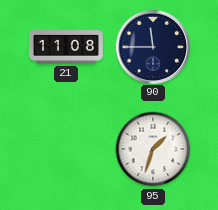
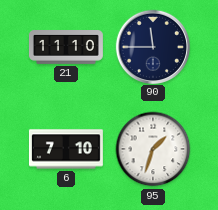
21: 11:08 -> 11:10 (66, 48)
6: none -> 7:10 (66, 149)
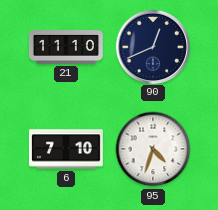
90: 11:45 -> 12:41 (152, 46)
95: 1:33 -> 4:33 (153, 149)
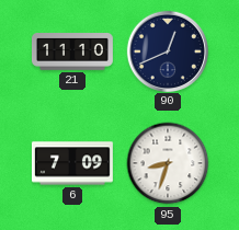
6: 7:10 -> 7:09 (72, 163)
95: 4:33 -> 8:33 (168, 163)
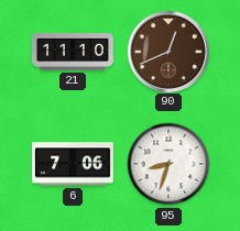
90 dial: navy -> brown (167, 51)
6: 7:09 -> 7:06 (73, 164)
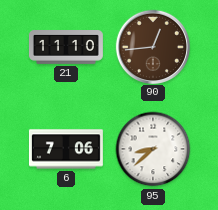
90: 12:41 -> 12:44 (152, 46)
95: 8:33 -> 8:38 (153, 149)
